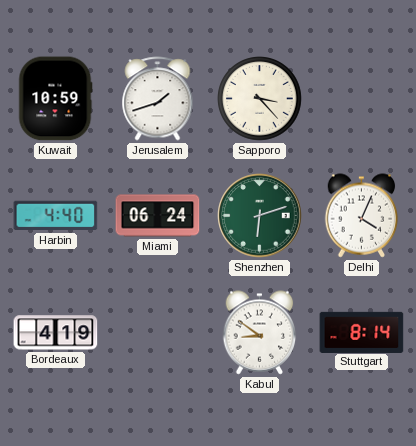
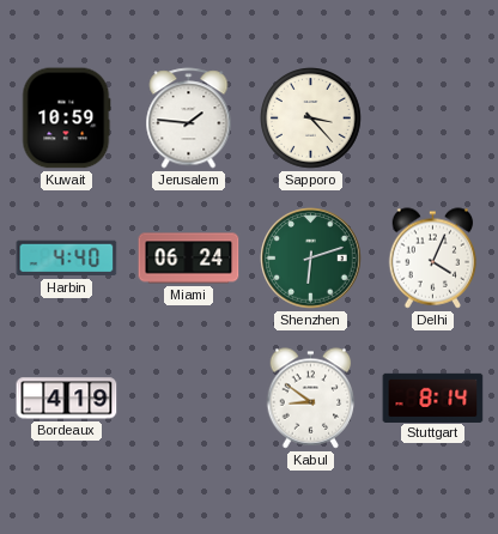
Jerusalem: 1:42 -> 1:46 (189, 119)
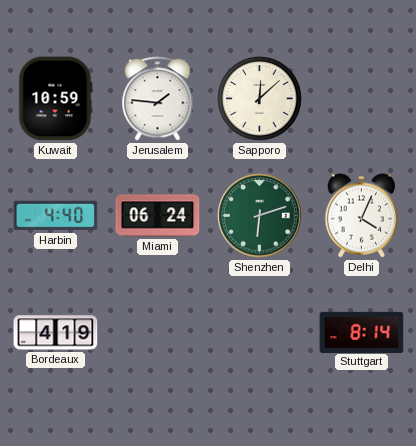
Sapporo: 3:23 -> 12:08 (260, 99)
Kabul: 8:51 -> none (311, 399)
